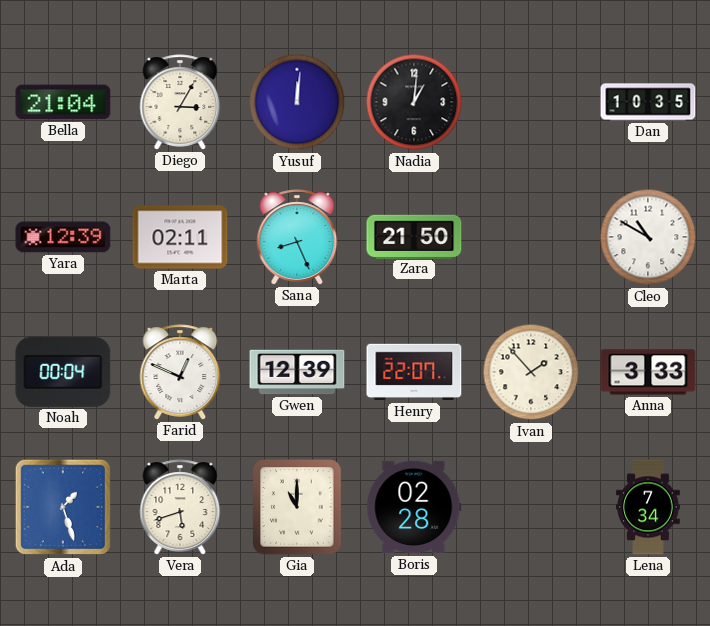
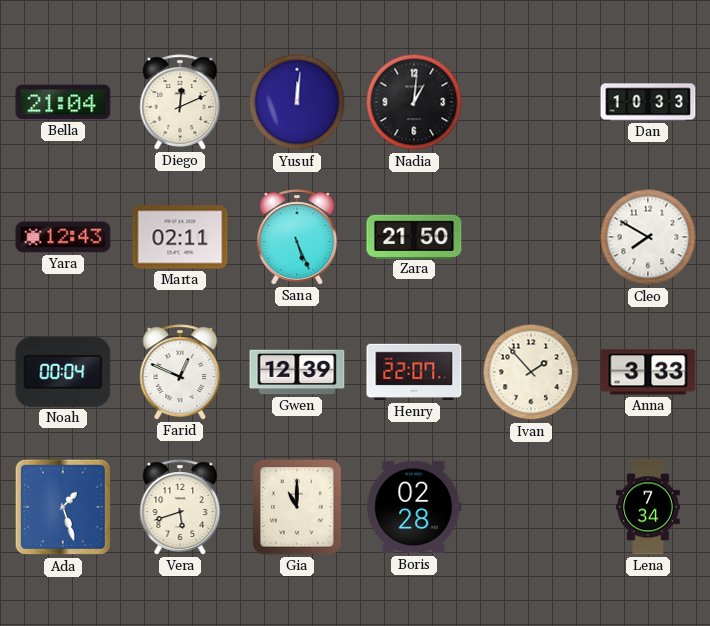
Diego: 3:05 -> 12:11 (180, 102)
Dan: 10:35 -> 10:33 (648, 102)
Yara: 12:39 -> 12:43 (63, 237)
Sana: 8:26 -> 5:26 (297, 237)
Cleo: 10:50 -> 7:50 (648, 237)
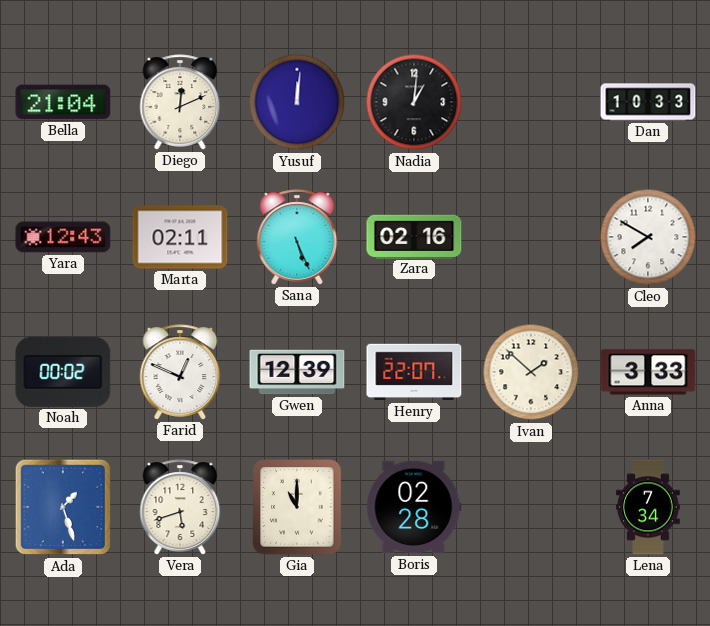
Zara: 21:50 -> 02:16 (414, 236)
Noah: 00:04 -> 00:02 (63, 372)
Ivan: 1:53 -> 1:52 (531, 372)
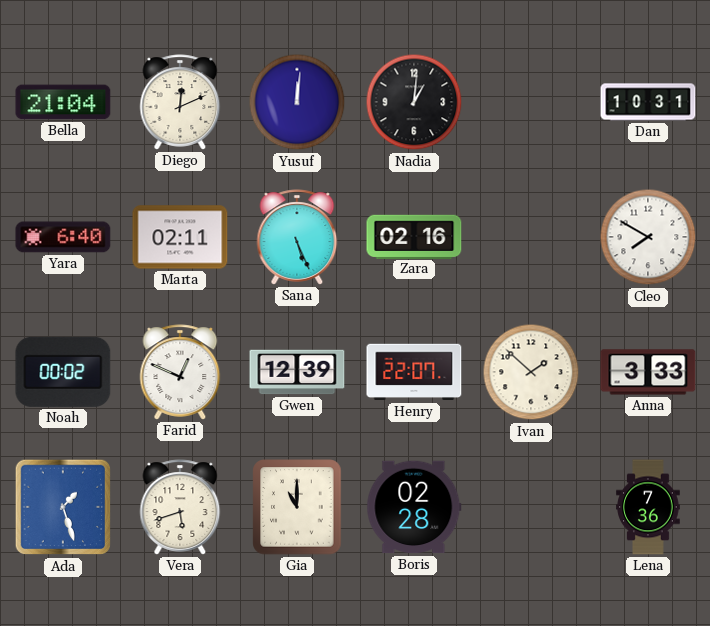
Dan: 10:33 -> 10:31 (648, 102)
Yara: 12:43 -> 6:40 (63, 237)
Lena: 7:34 -> 7:36 (648, 507)
